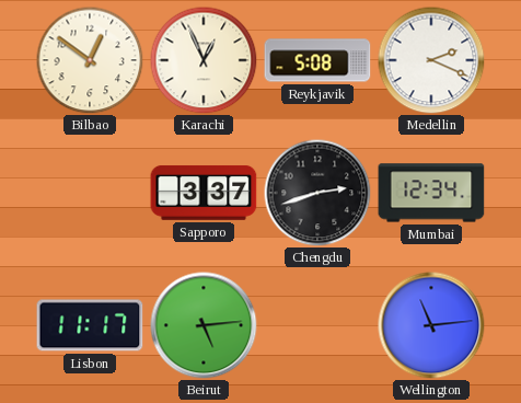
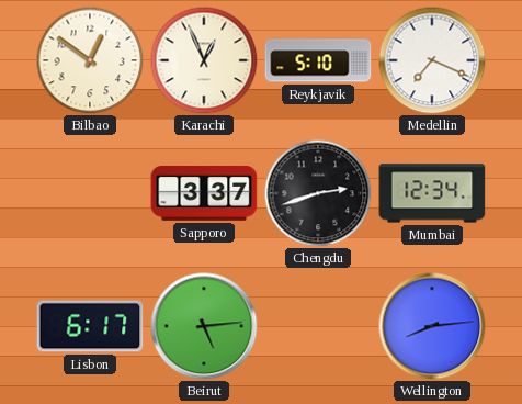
Reykjavik: 5:08 -> 5:10 (318, 60)
Medellin: 2:19 -> 7:19 (432, 60)
Lisbon: 11:17 -> 6:17 (90, 326)
Wellington: 11:14 -> 8:14 (432, 326)
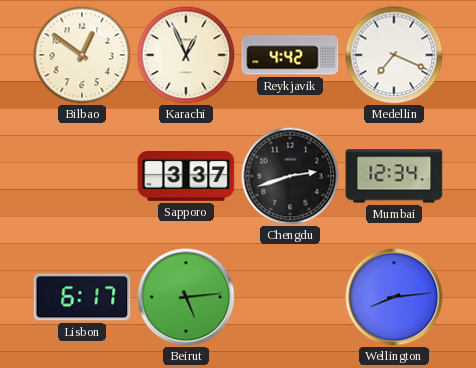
Reykjavik: 5:10 -> 4:42 (290, 55)
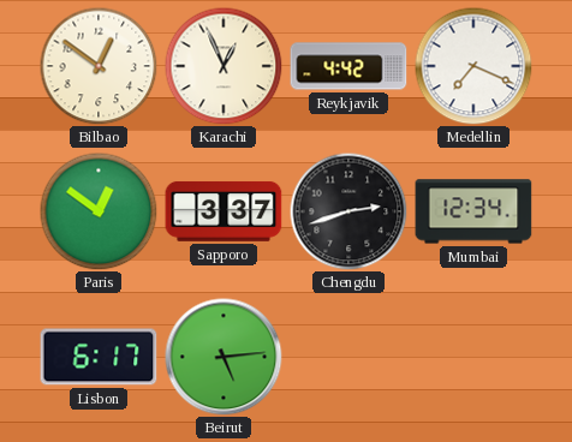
Paris: none -> 12:51 (99, 211)
Wellington: 8:14 -> none (394, 297)
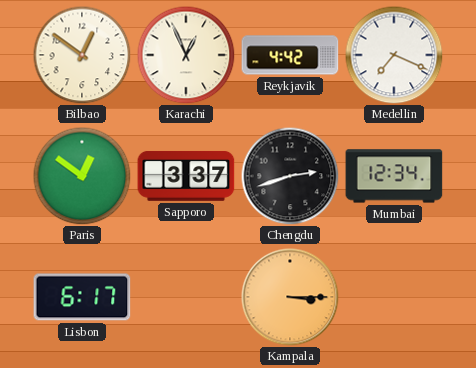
Beirut: 5:14 -> none (224, 357)
Kampala: none -> 3:15 (290, 297)
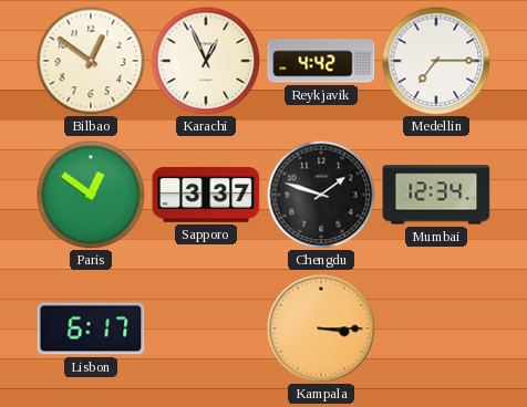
Medellin: 7:19 -> 7:15 (436, 61)
Chengdu: 2:42 -> 1:48 (321, 195)
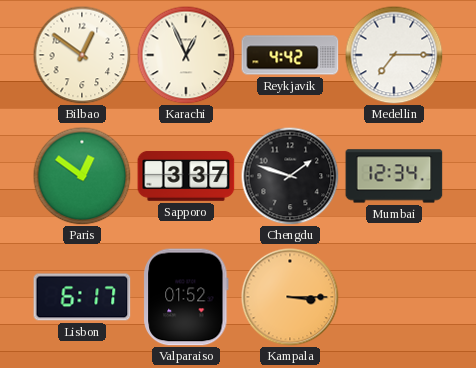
Valparaiso: none -> 01:52 (186, 297)
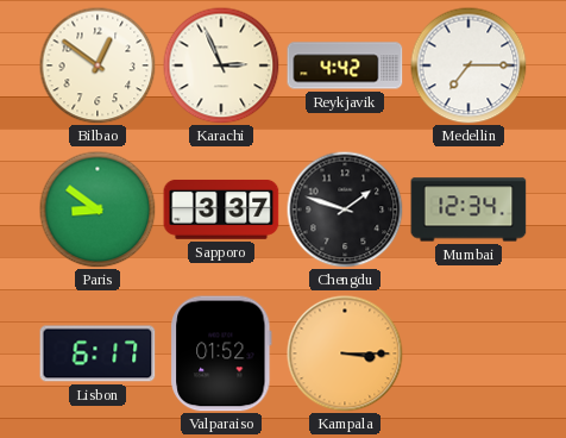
Karachi: 12:56 -> 2:56 (221, 65)
Paris: 12:51 -> 8:51 (98, 209)
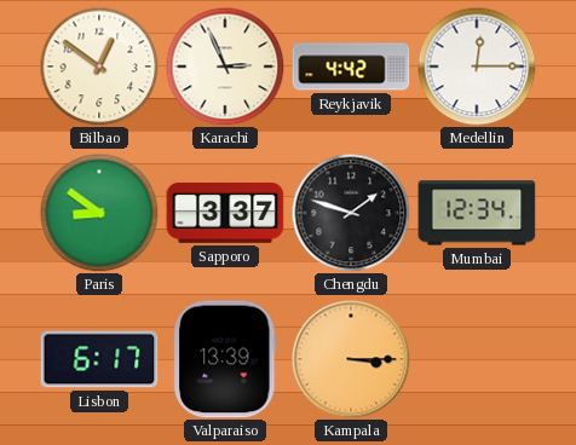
Medellin: 7:15 -> 12:15 (477, 67)
Valparaiso: 01:52 -> 13:39 (225, 359)
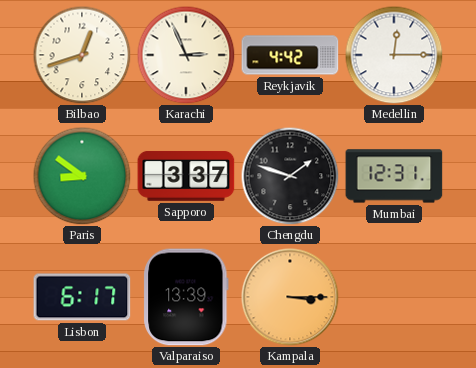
Bilbao: 12:51 -> 12:42 (82, 55)
Mumbai: 12:34 -> 12:31 (394, 176)
